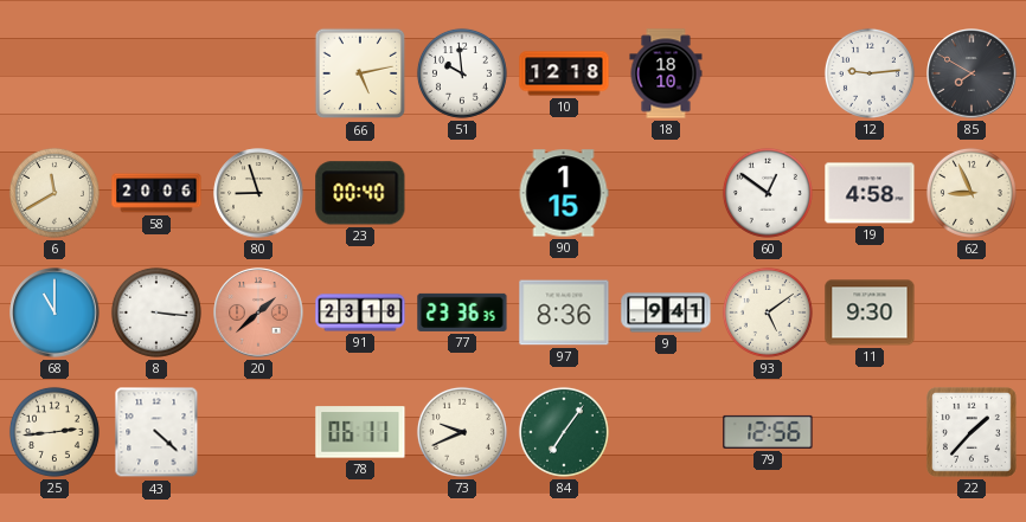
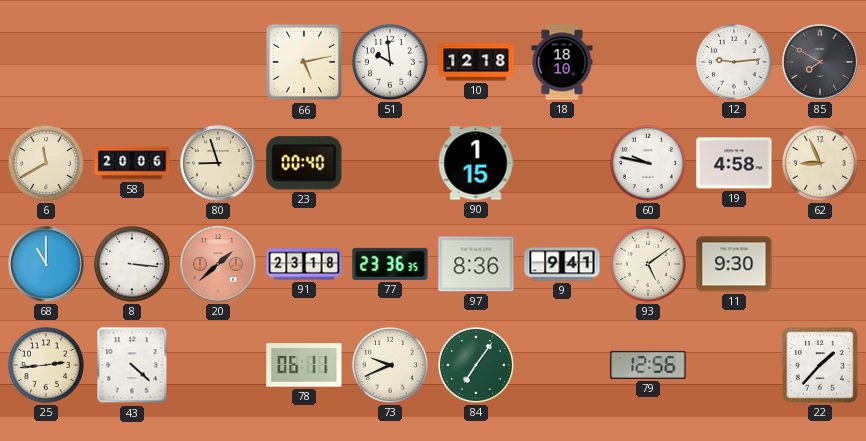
60: 12:51 -> 9:47 (648, 163)
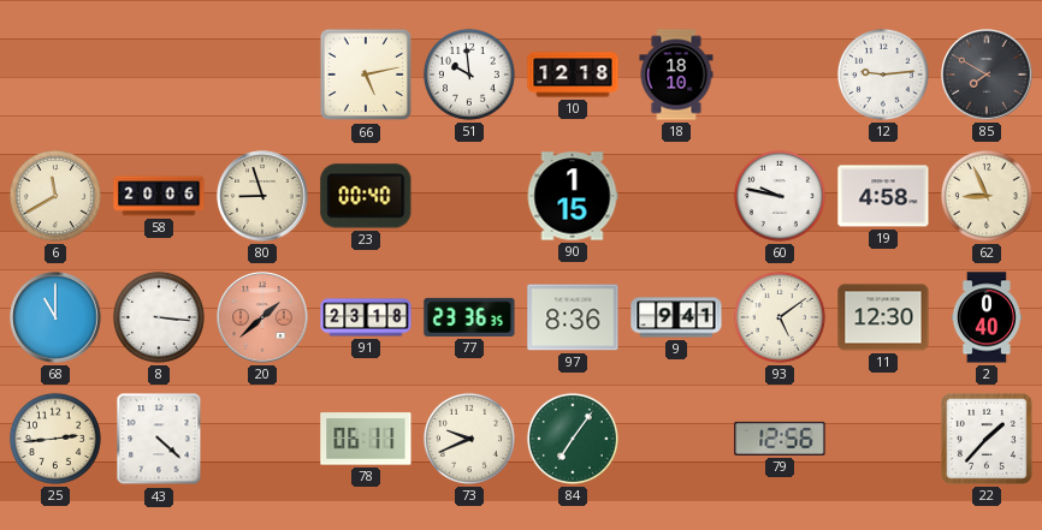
11: 9:30 -> 12:30 (883, 317)
2: none -> 0:40 (987, 317)
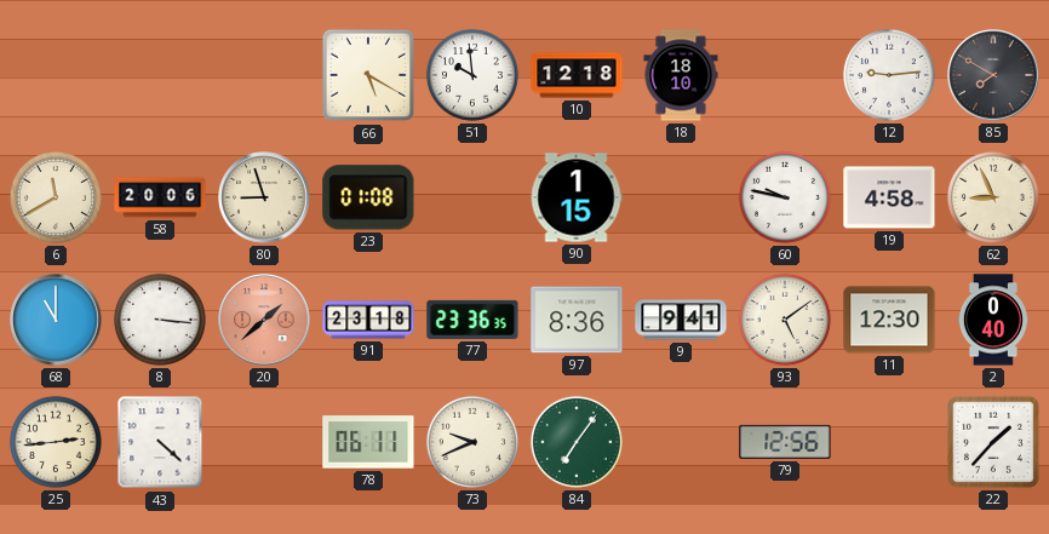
66: 5:13 -> 5:20 (368, 75)
23: 00:40 -> 01:08 (368, 197)
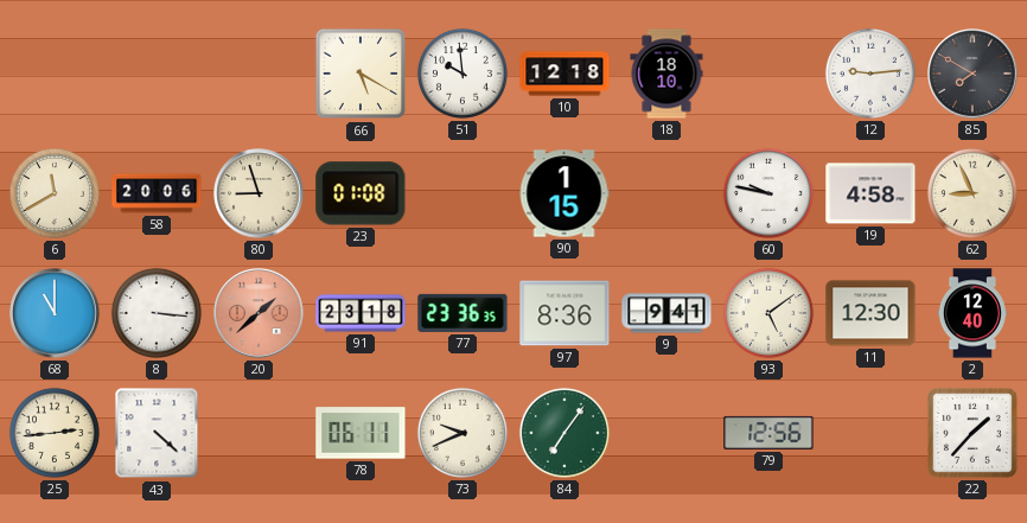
2: 0:40 -> 12:40 (972, 313)
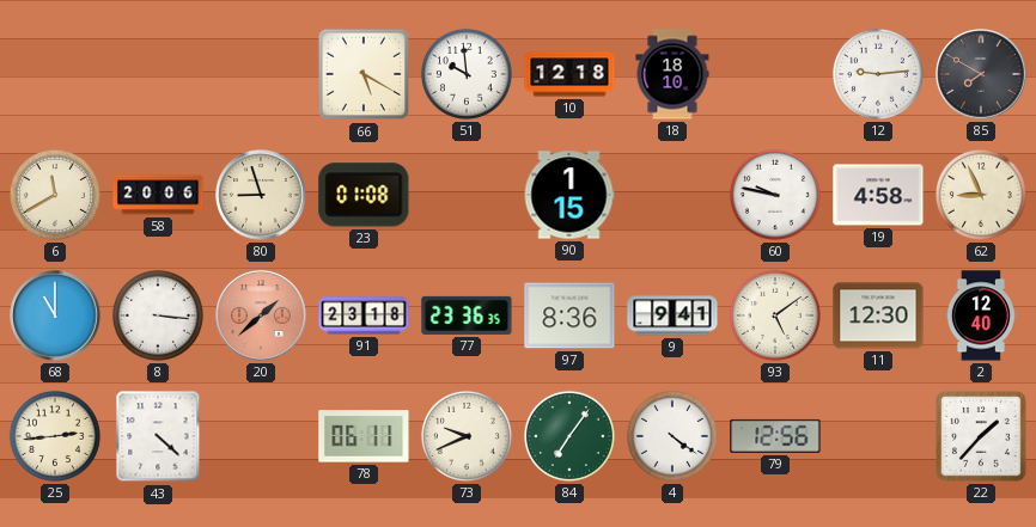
4: none -> 4:21 (672, 436)
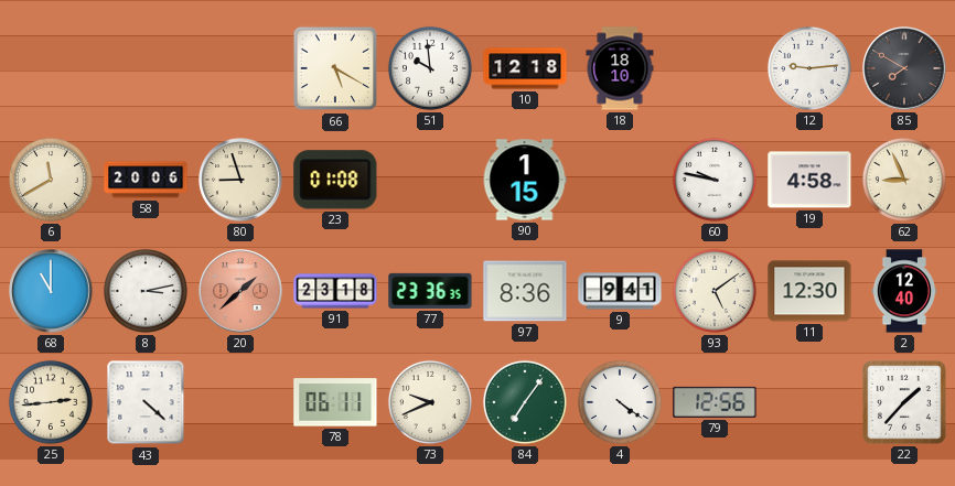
8: 3:16 -> 3:13 (146, 291)
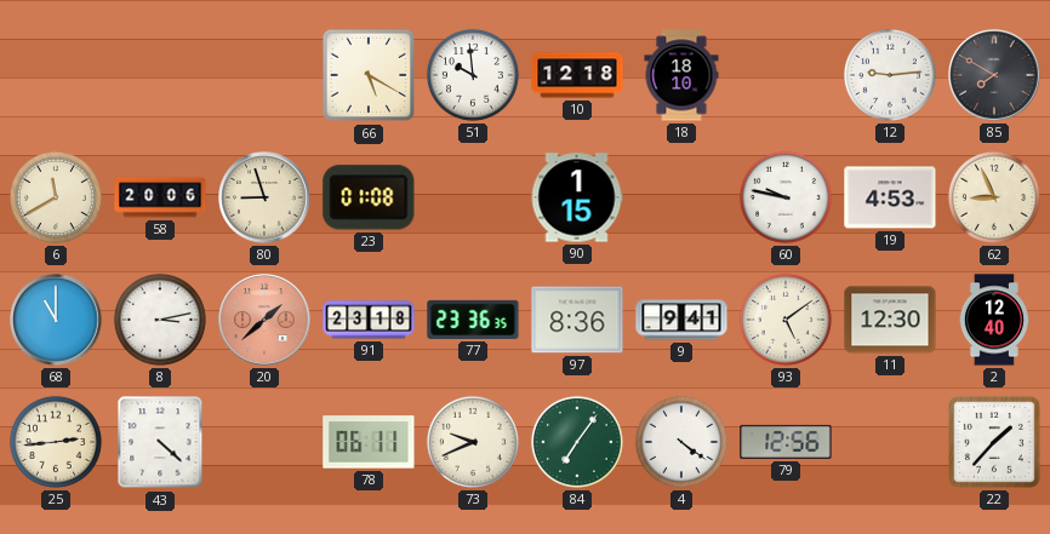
19: 4:58 -> 4:53 (890, 197)
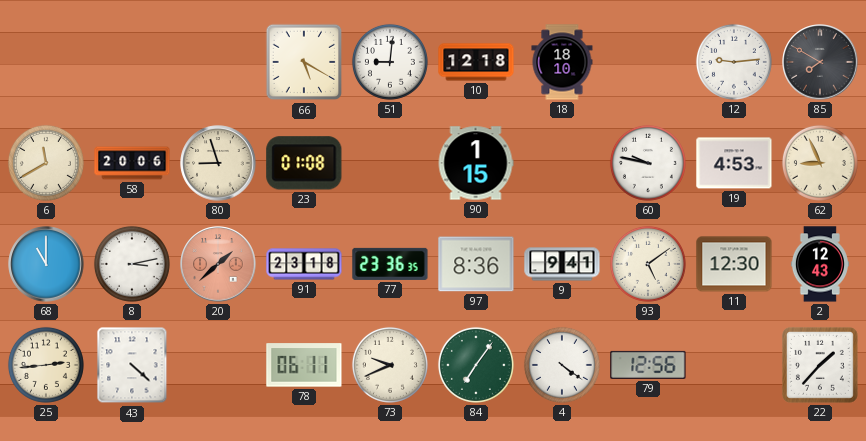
51: 9:59 -> 9:01 (390, 62)
2: 12:40 -> 12:43 (820, 264)
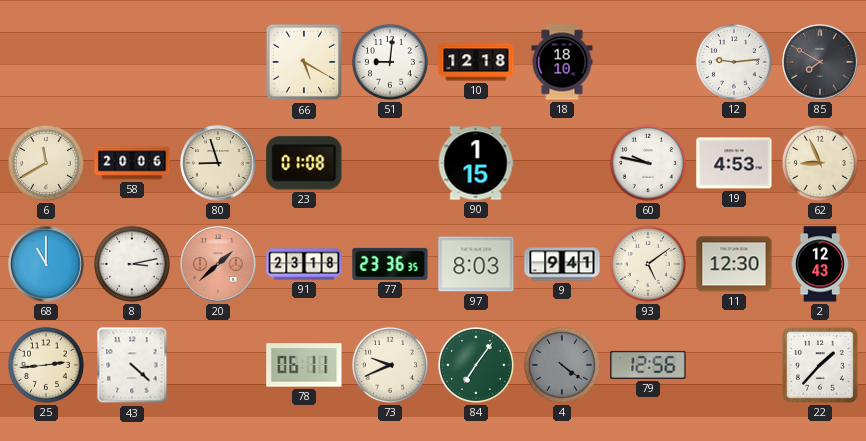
97: 8:36 -> 8:03 (476, 264)
4 dial: white -> grey (562, 365)
